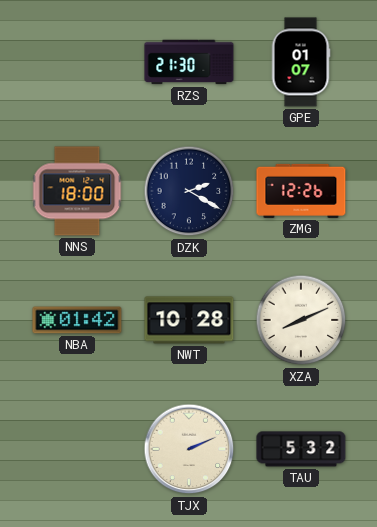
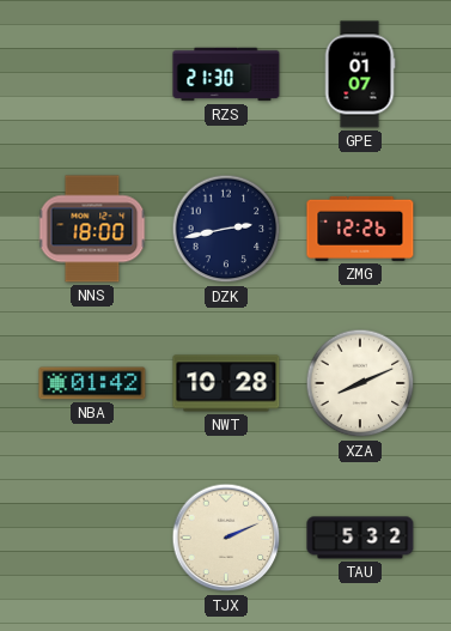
DZK: 2:20 -> 2:43 (226, 229)
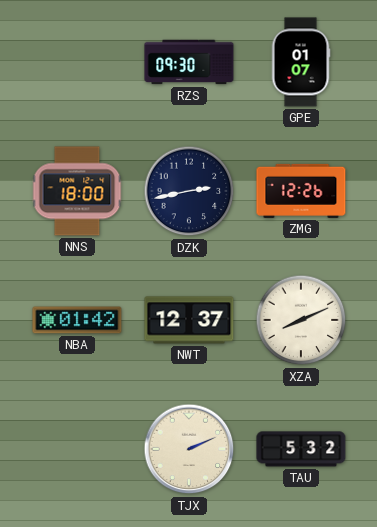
RZS: 21:30 -> 09:30 (189, 62)
NWT: 10:28 -> 12:37 (189, 320)
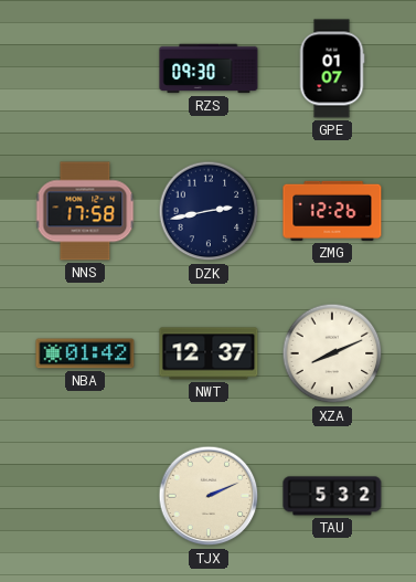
NNS: 18:00 -> 17:58 (85, 211)
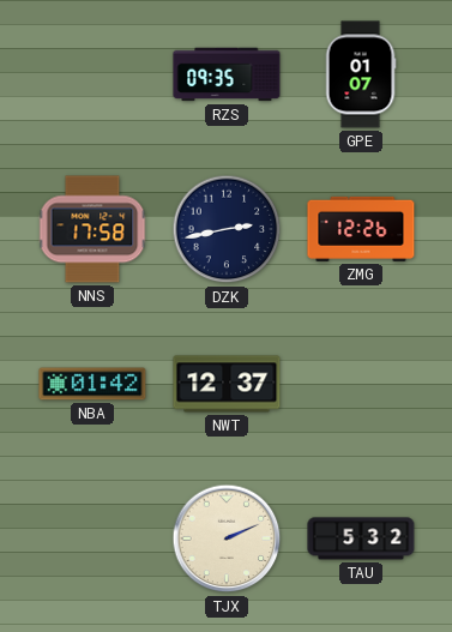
RZS: 09:30 -> 09:35 (227, 74)
XZA: 8:11 -> none (332, 353)
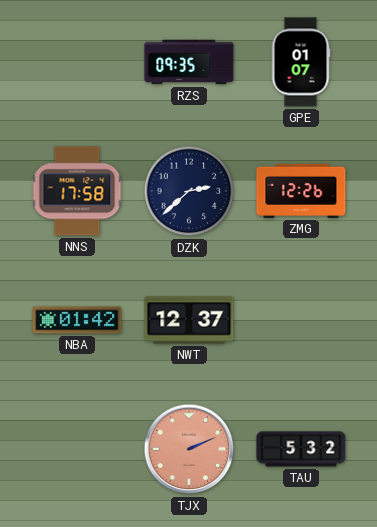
DZK: 2:43 -> 2:38 (189, 191)
TJX dial: cream -> salmon (189, 449)
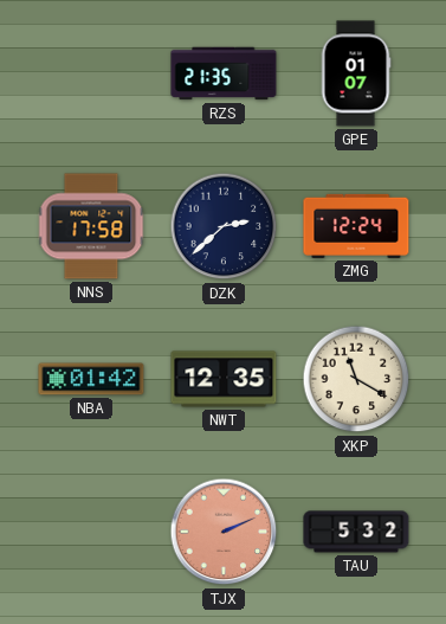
RZS: 09:35 -> 21:35 (224, 73)
ZMG: 12:26 -> 12:24 (356, 226)
NWT: 12:37 -> 12:35 (224, 379)
XKP: none -> 11:20 (356, 379)
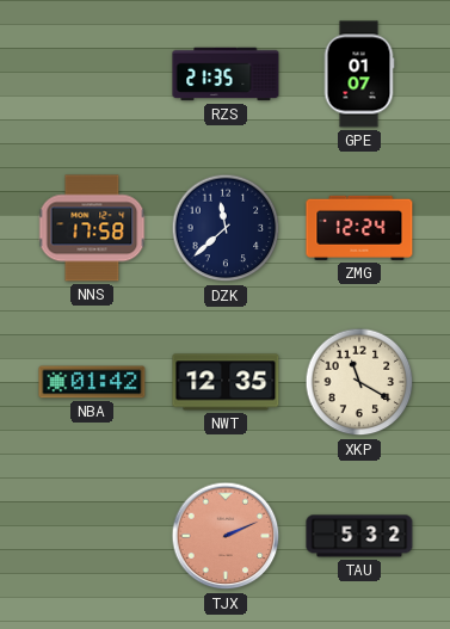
DZK: 2:38 -> 11:38 (226, 228)
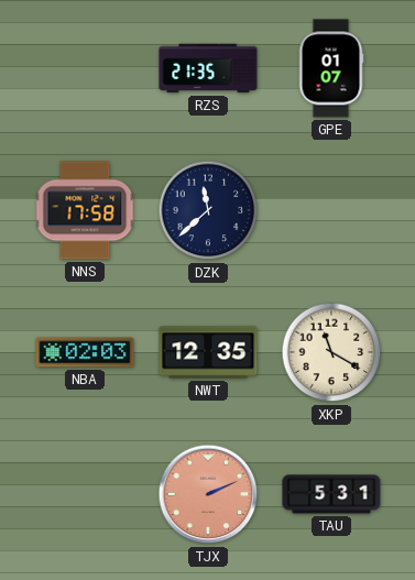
ZMG: 12:24 -> none (359, 228)
NBA: 01:42 -> 02:03 (85, 352)
TAU: 5:32 -> 5:31 (331, 494)
